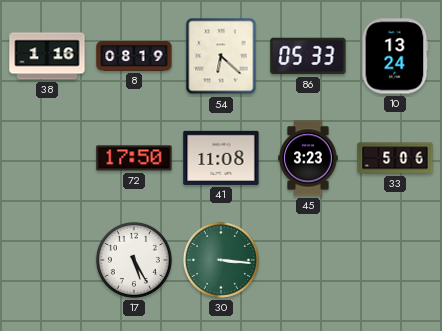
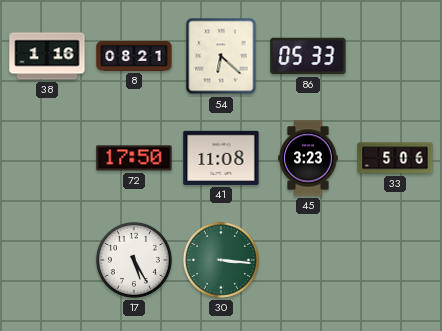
8: 08:19 -> 08:21 (134, 56)
10: 13:24 -> none (395, 56)
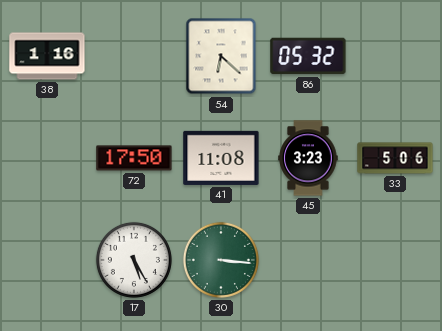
8: 08:21 -> none (134, 56)
86: 05:33 -> 05:32 (308, 56)
